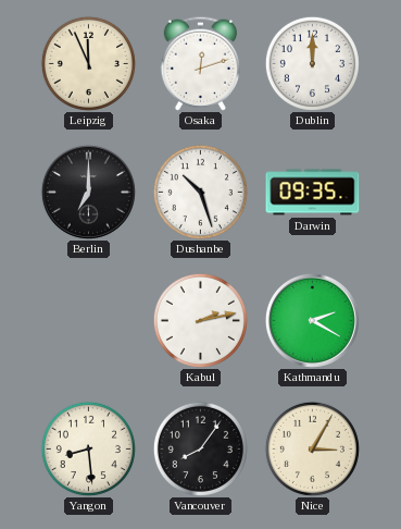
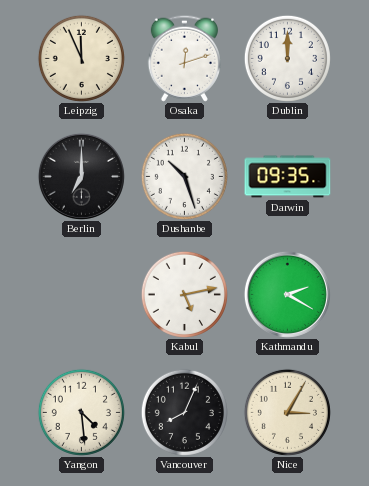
Kabul: 2:13 -> 5:13 (184, 294)
Yangon: 8:29 -> 4:29 (81, 412)
Vancouver: 8:06 -> 8:04 (184, 412)
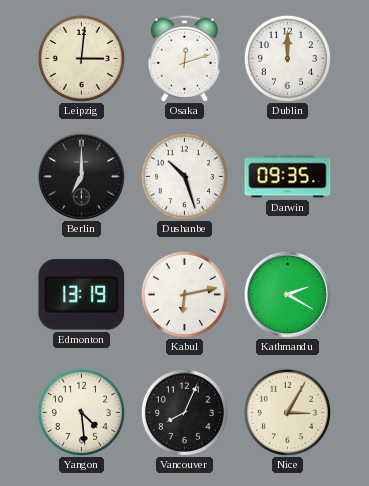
Leipzig: 11:56 -> 3:01 (81, 58)
Edmonton: none -> 13:19 (82, 295)
Kabul: 5:13 -> 6:13 (184, 294)
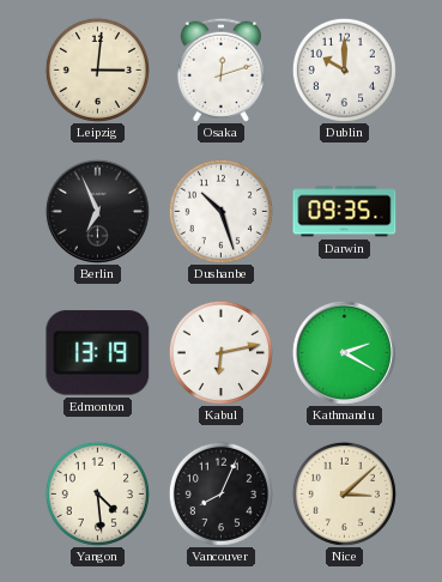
Dublin: 12:00 -> 10:00 (344, 69)
Berlin: 7:00 -> 6:56 (97, 211)
Nice: 3:05 -> 3:08 (344, 493)
